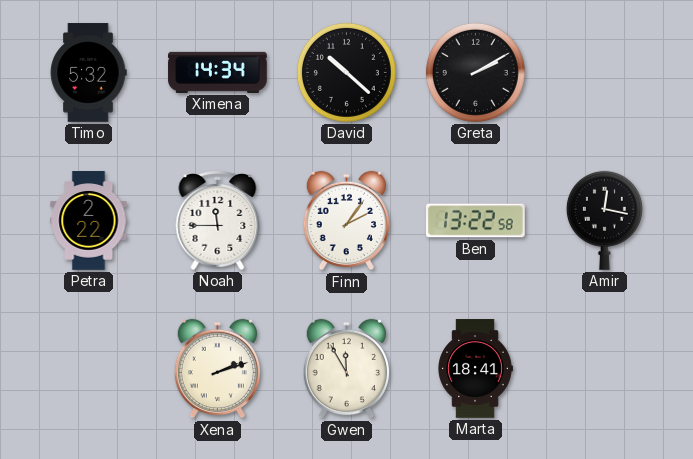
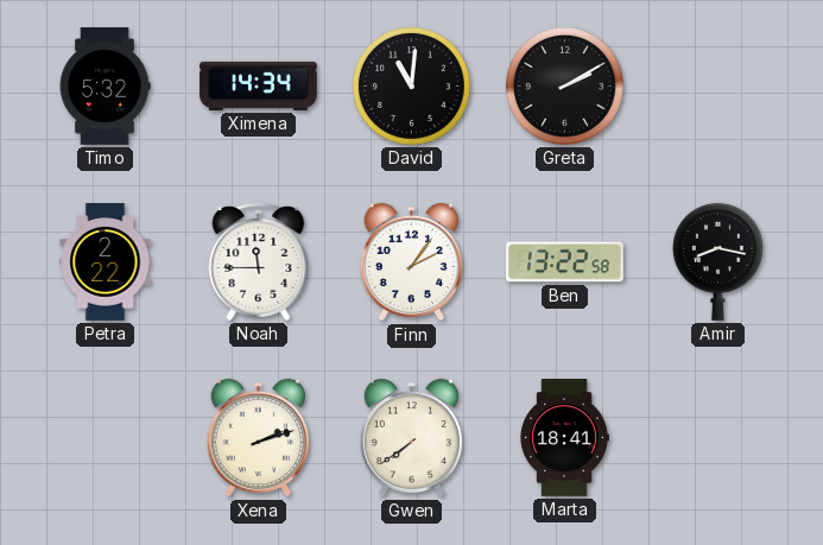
David: 10:22 -> 11:01 (411, 85)
Amir: 12:17 -> 8:17 (717, 261)
Gwen: 11:55 -> 7:39 (411, 438)
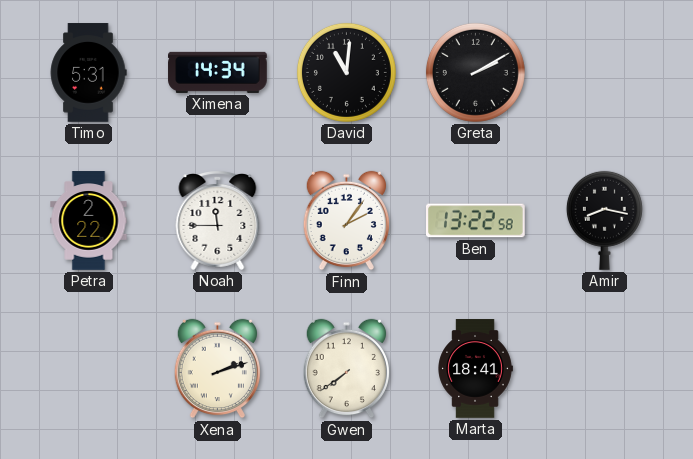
Timo: 5:32 -> 5:31 (88, 73)
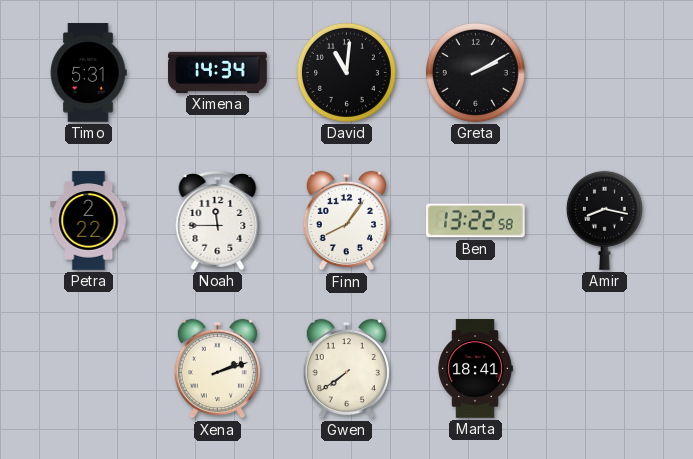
Finn: 2:06 -> 8:06 (346, 221)
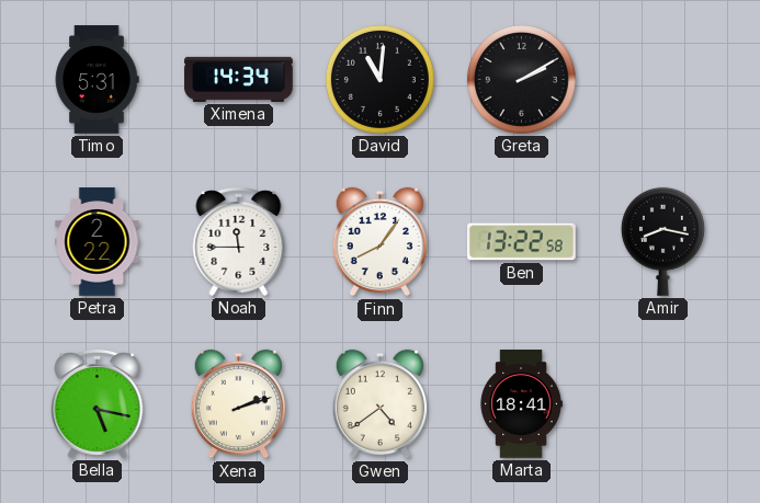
Bella: none -> 5:17 (98, 404)
Gwen: 7:39 -> 4:39 (379, 404)
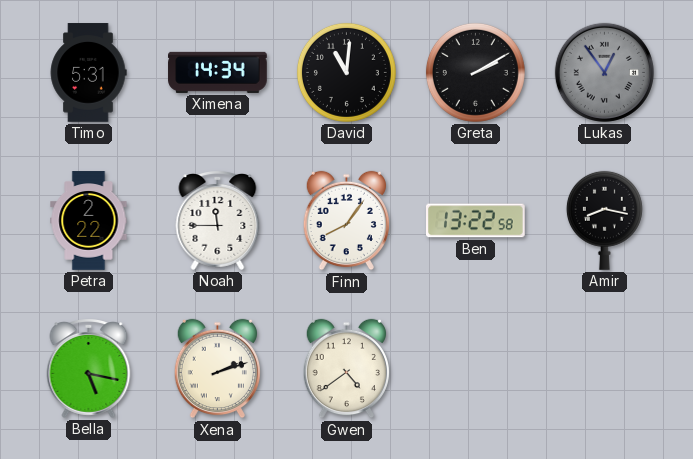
Lukas: none -> 12:54 (604, 72)
Marta: 18:41 -> none (521, 404)
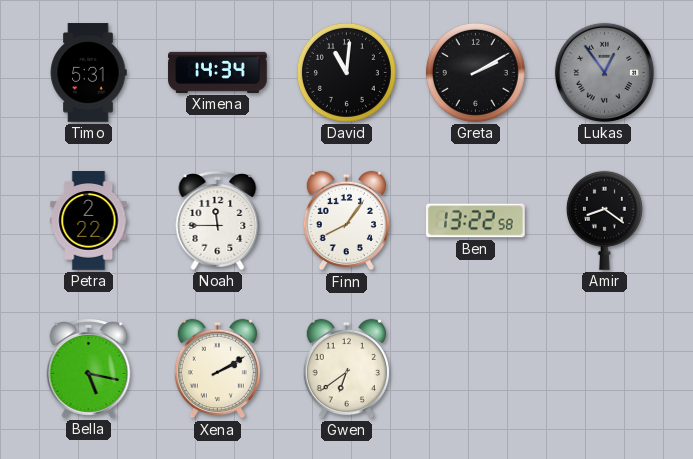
Amir: 8:17 -> 8:21 (604, 220)
Xena: 2:12 -> 2:10 (217, 369)
Gwen: 4:39 -> 6:39 (346, 369)
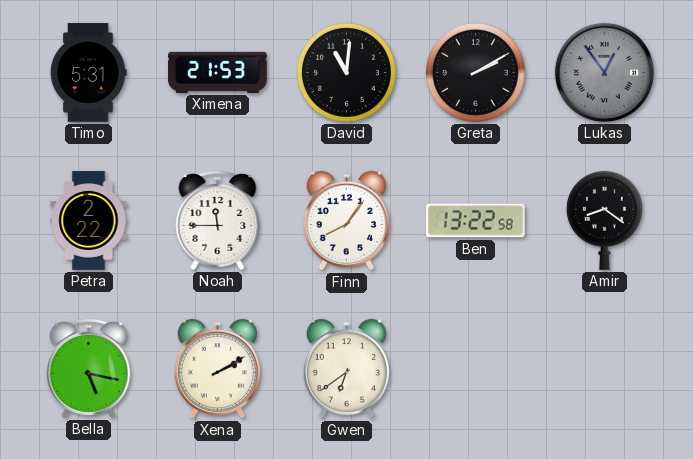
Ximena: 14:34 -> 21:53 (218, 72)
